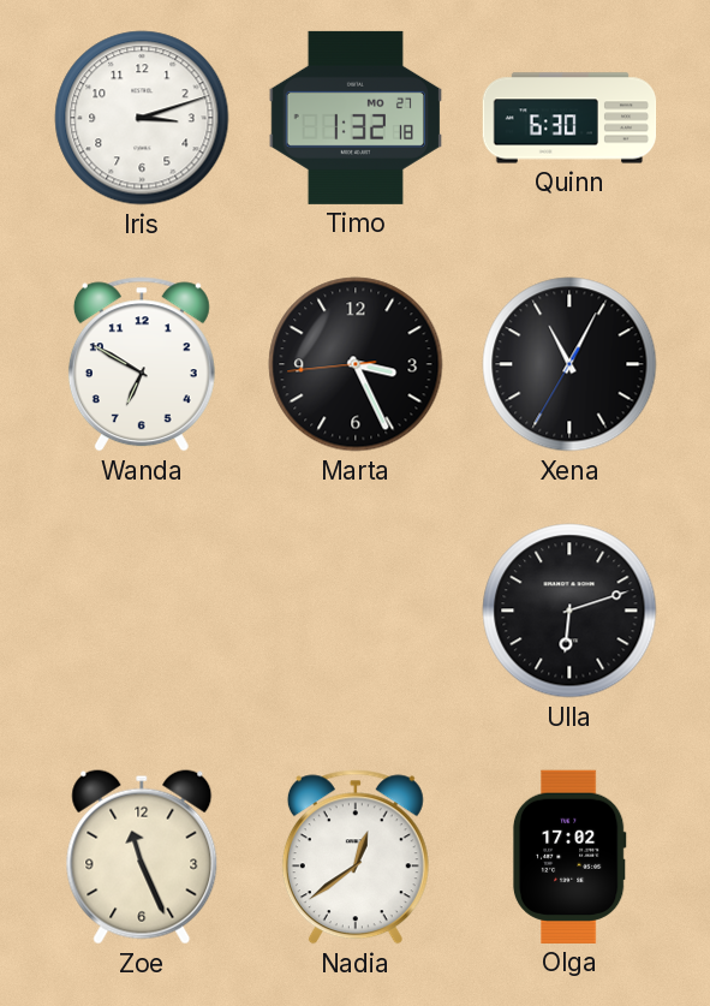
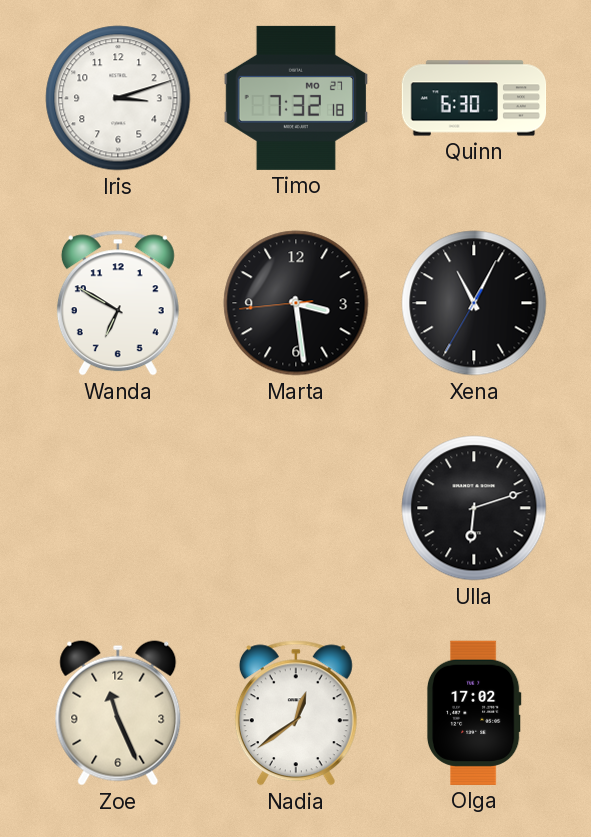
Timo: 1:32 -> 7:32 (295, 98)
Marta: 3:25 -> 3:28 (296, 303)
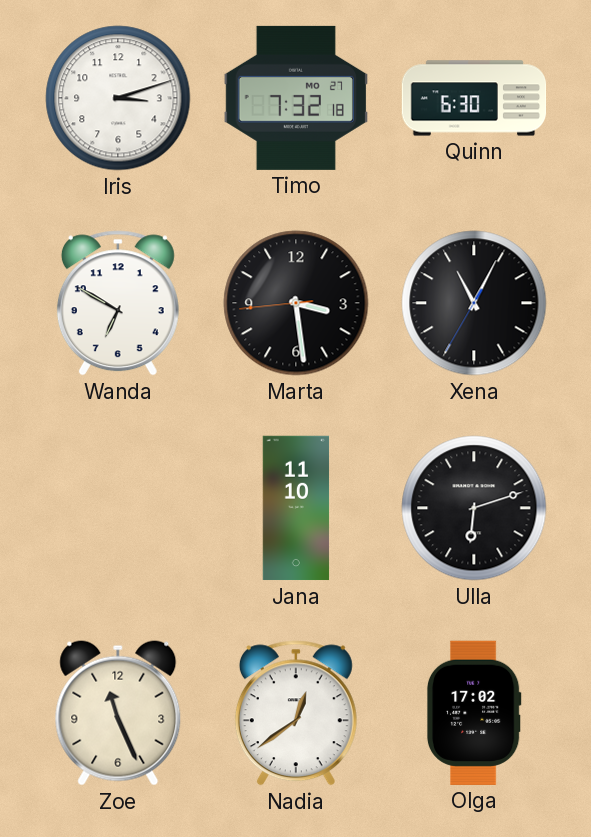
Jana: none -> 11:10 (296, 508)
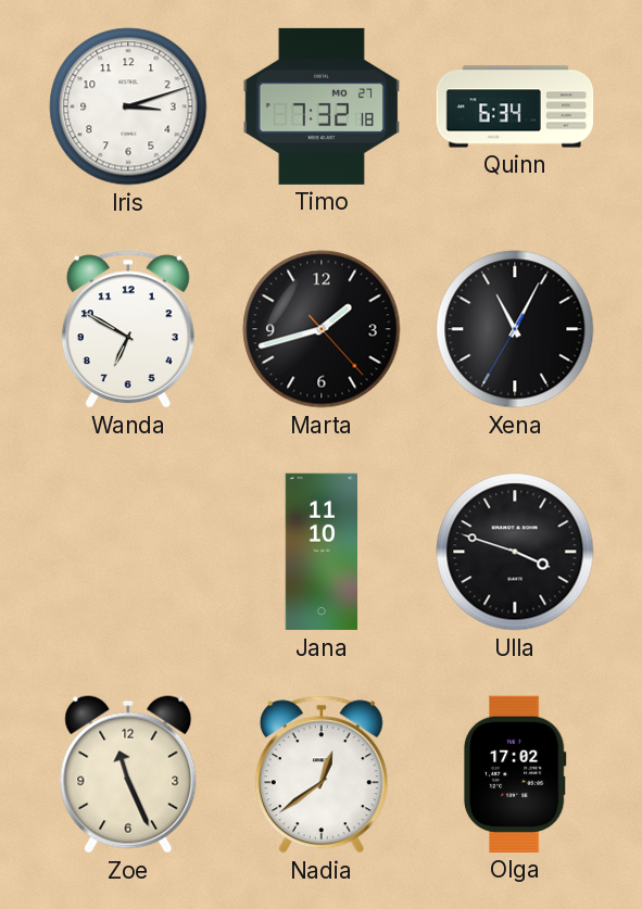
Quinn: 6:30 -> 6:34 (515, 106)
Marta: 3:28 -> 1:42 (322, 329)
Ulla: 6:12 -> 3:48 (515, 552)
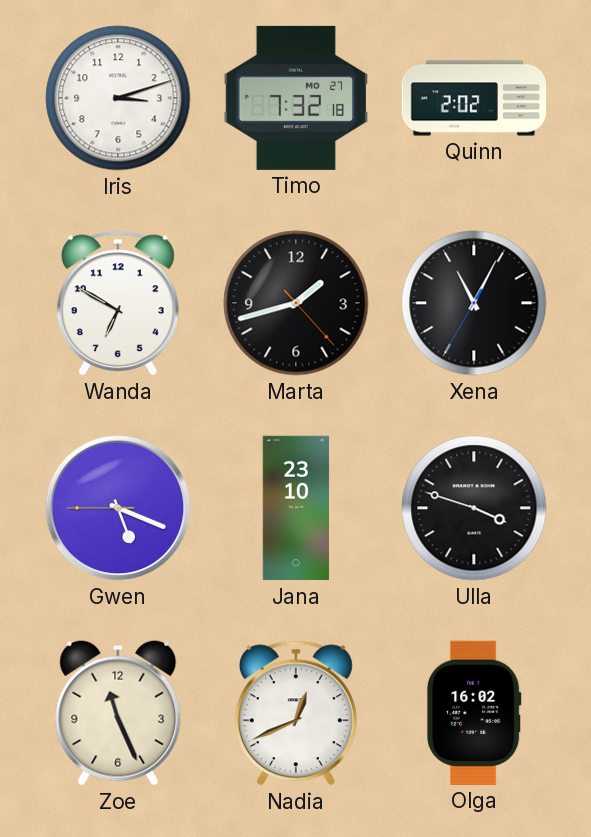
Quinn: 6:34 -> 2:02 (474, 98)
Gwen: none -> 5:18 (118, 508)
Jana: 11:10 -> 23:10 (296, 508)
Nadia: 12:39 -> 12:41 (296, 713)
Olga: 17:02 -> 16:02 (474, 713)
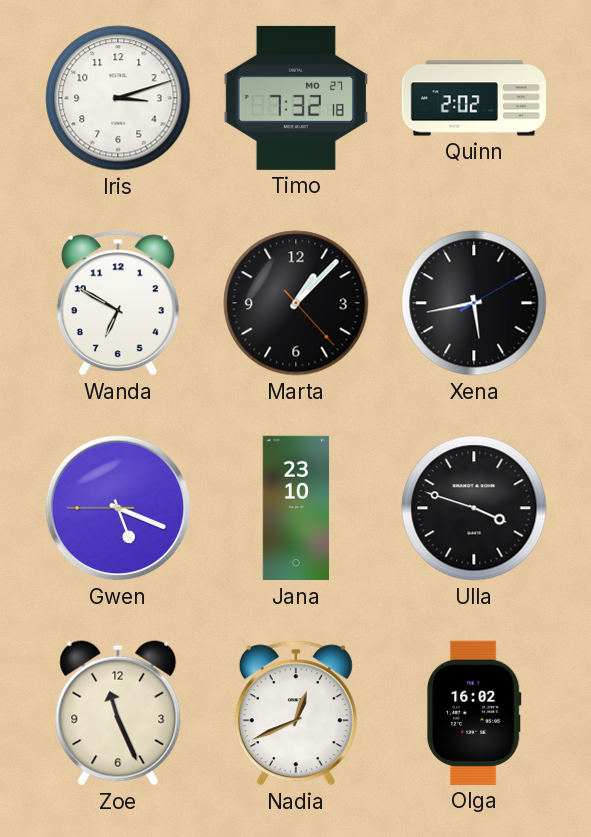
Marta: 1:42 -> 1:07 (296, 303)
Xena: 11:04 -> 5:43 (474, 303)
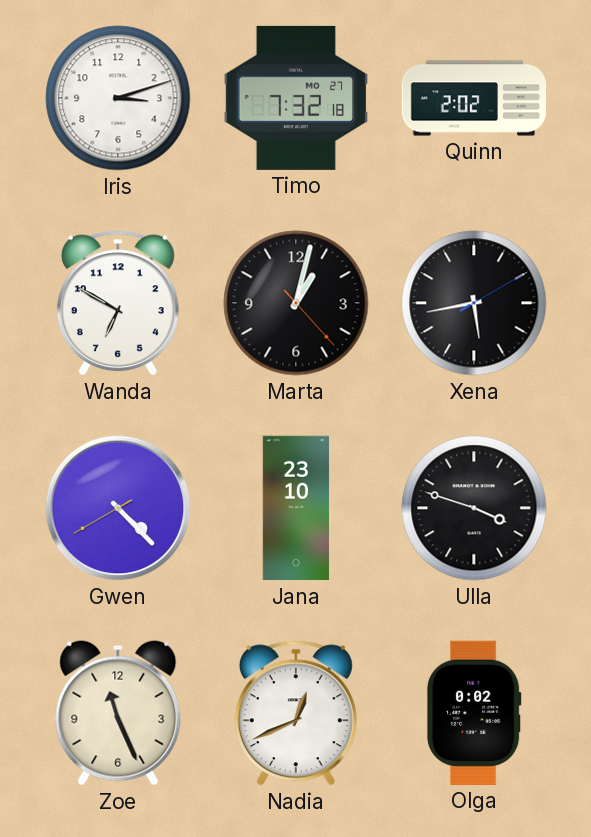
Marta: 1:07 -> 1:02 (296, 303)
Gwen: 5:18 -> 4:22 (118, 508)
Olga: 16:02 -> 0:02 (474, 713)
